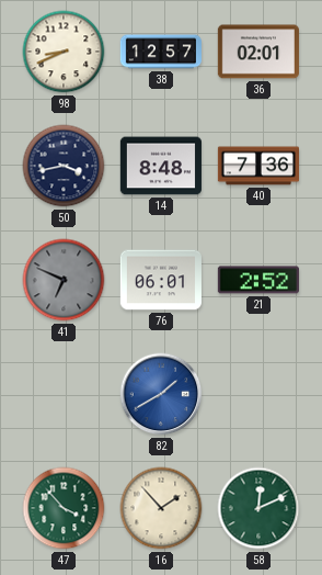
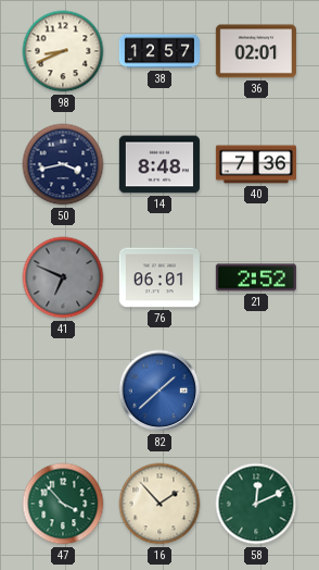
82: 1:40 -> 1:38 (159, 391)
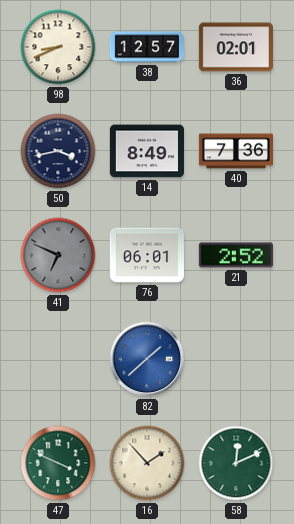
14: 8:48 -> 8:49 (147, 151)
47: 3:53 -> 3:49 (58, 463)
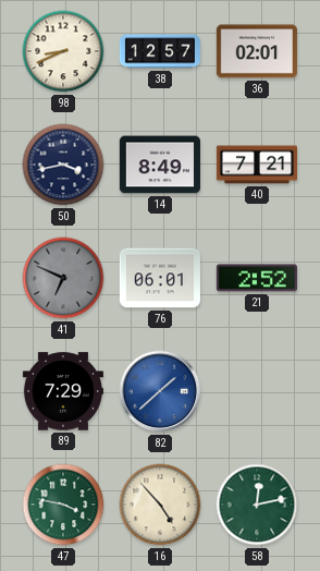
40: 7:36 -> 7:21 (256, 165)
89: none -> 7:29 (63, 391)
47: 3:49 -> 3:47 (63, 505)
16: 1:53 -> 4:53 (160, 505)
58: 12:11 -> 12:13 (257, 505)
